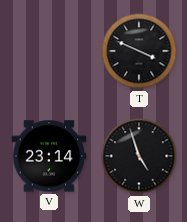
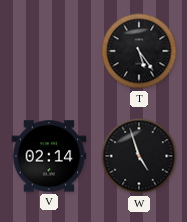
T: 3:49 -> 5:24 (139, 51)
V: 23:14 -> 02:14 (49, 156)
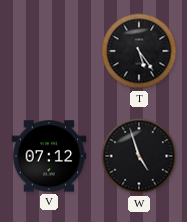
V: 02:14 -> 07:12 (49, 156)
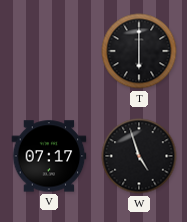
T: 5:24 -> 6:00 (139, 51)
V: 07:12 -> 07:17 (49, 156)
